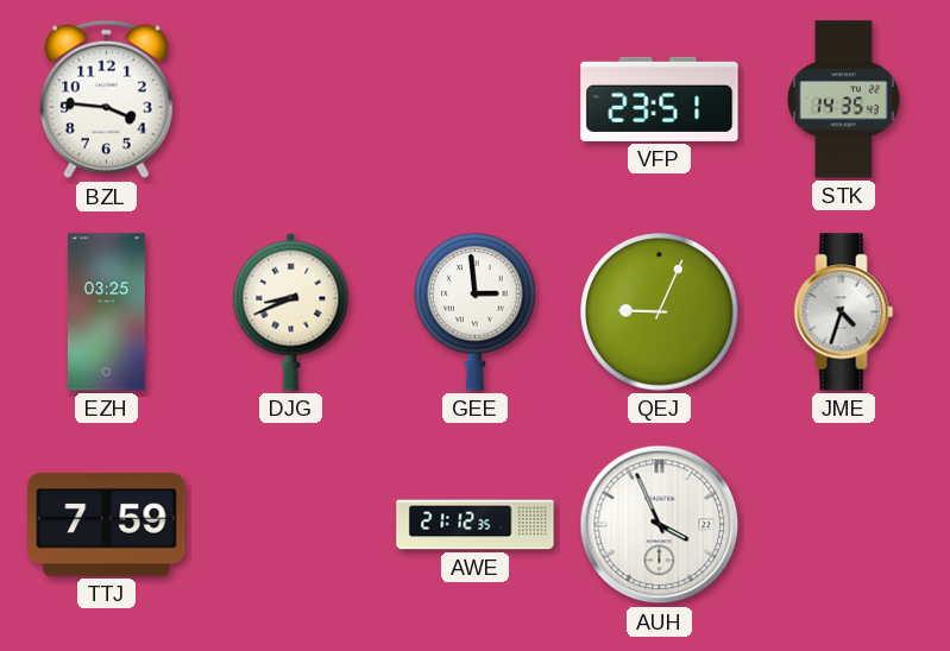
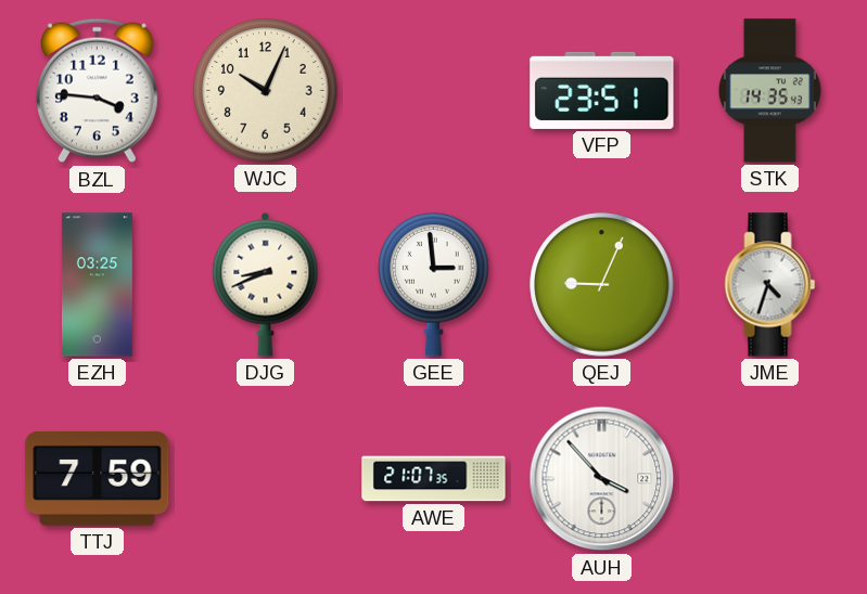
WJC: none -> 10:04 (266, 91)
AWE: 21:12 -> 21:07 (434, 479)
AUH: 3:56 -> 3:53 (602, 479)
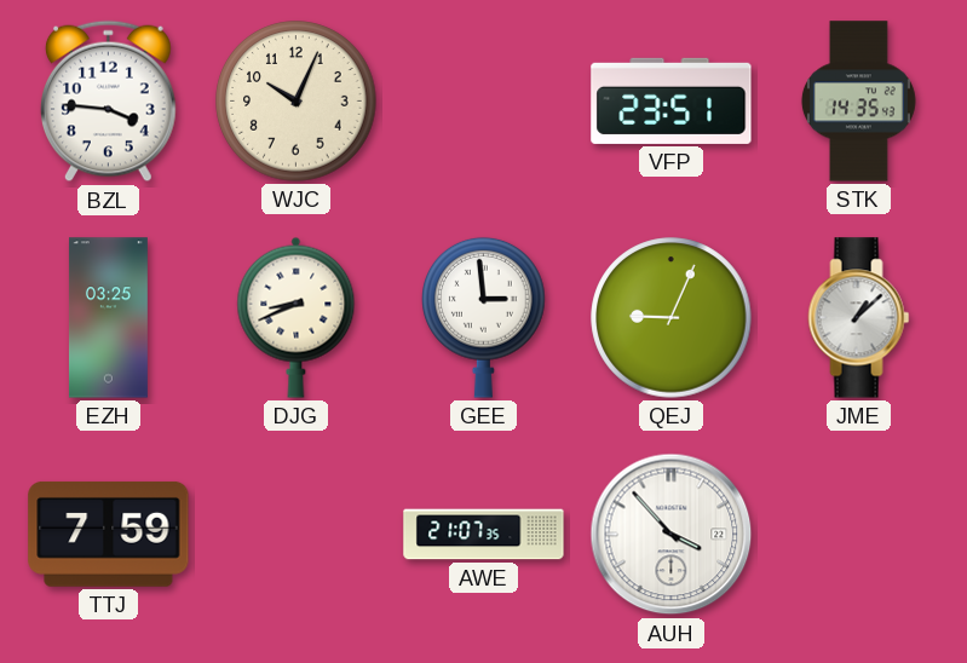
JME: 4:33 -> 1:08 (859, 318)
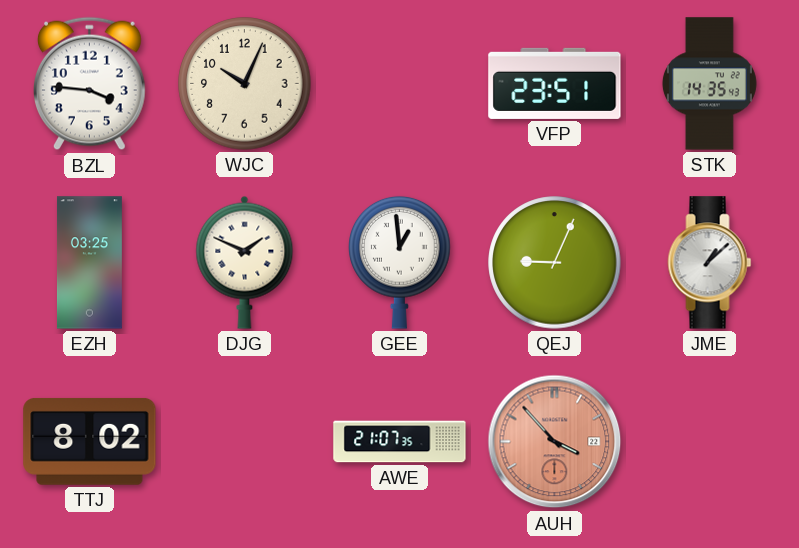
DJG: 8:41 -> 1:49 (245, 262)
GEE: 2:59 -> 12:59 (400, 262)
TTJ: 7:59 -> 8:02 (90, 441)
AUH dial: white -> salmon (555, 442)
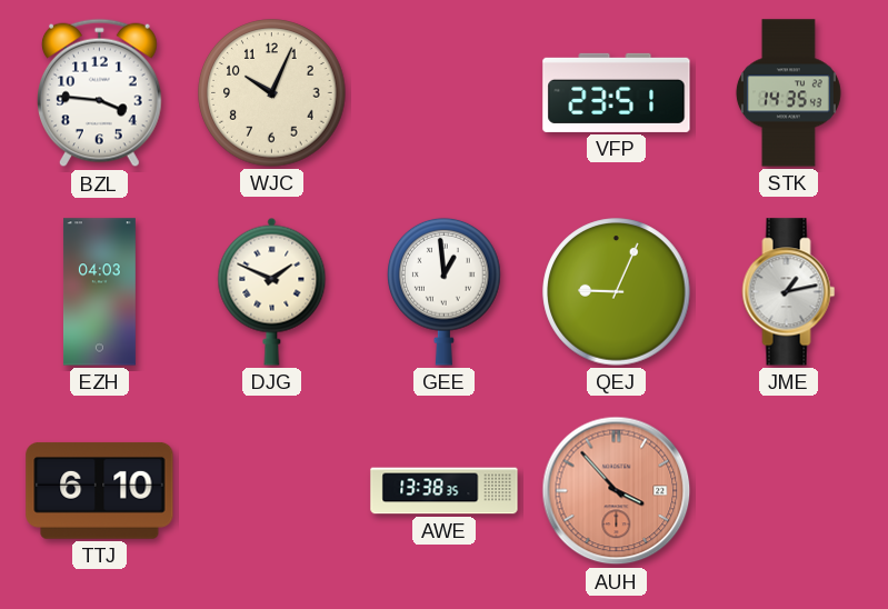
EZH: 03:25 -> 04:03 (99, 292)
JME: 1:08 -> 1:13 (789, 292)
TTJ: 8:02 -> 6:10 (100, 490)
AWE: 21:07 -> 13:38 (445, 491)
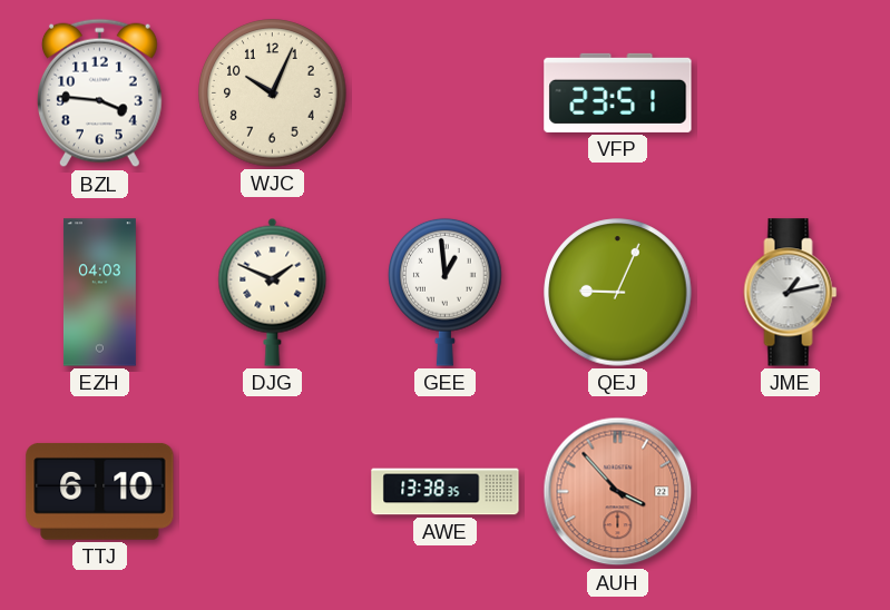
STK: 14:35 -> none (788, 93)
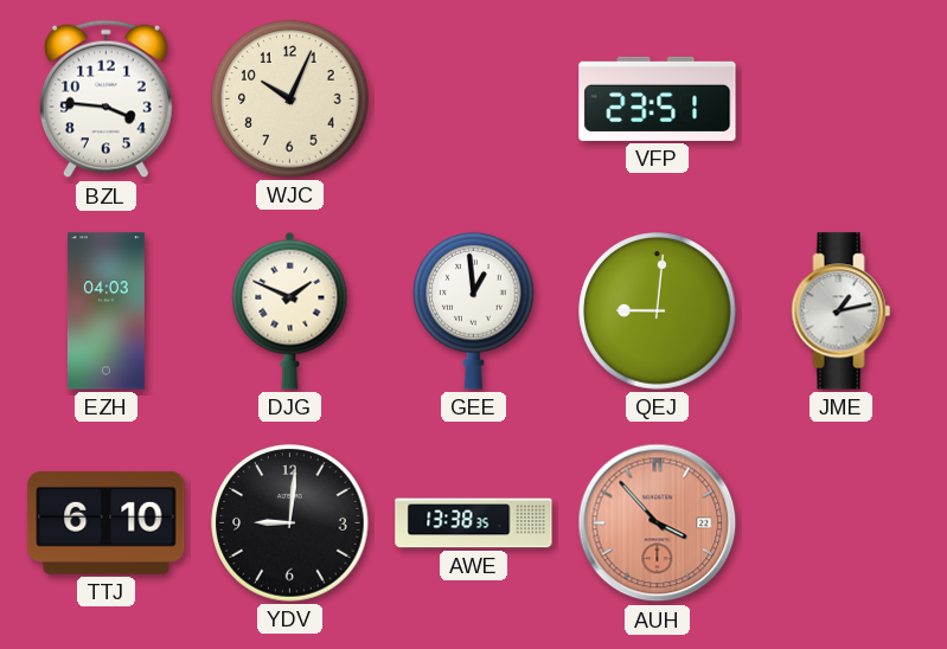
QEJ: 9:04 -> 9:01 (658, 311)
YDV: none -> 9:01 (290, 523)
